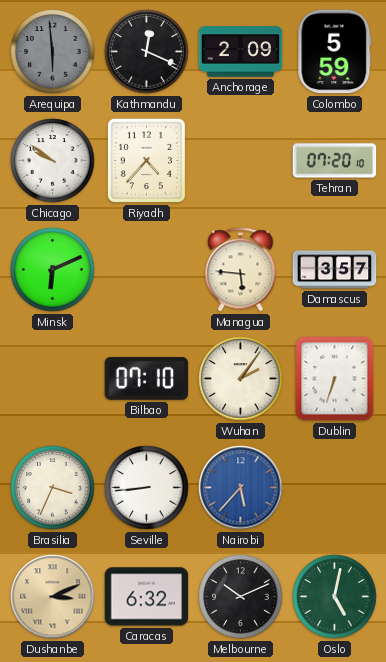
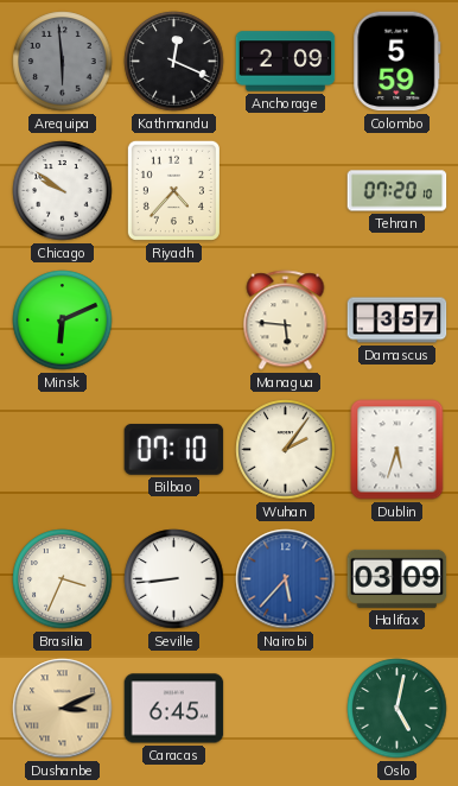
Dublin: 6:33 -> 5:33 (397, 450)
Halifax: none -> 03:09 (397, 578)
Caracas: 6:32 -> 6:45 (174, 709)
Melbourne: 10:11 -> none (241, 597)
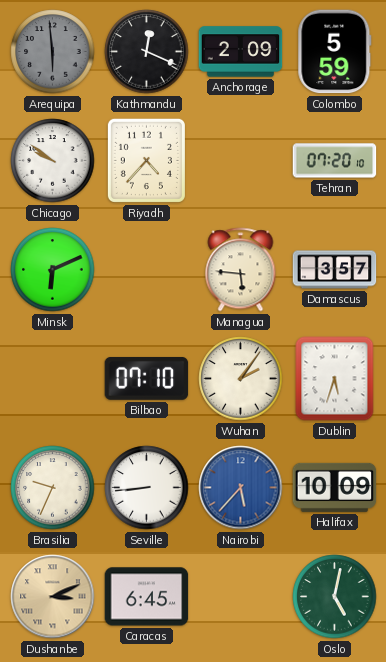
Brasilia: 3:34 -> 9:34 (53, 488)
Halifax: 03:09 -> 10:09 (335, 487)
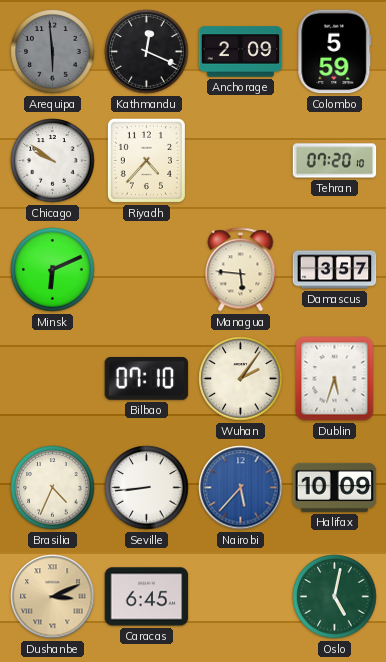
Brasilia: 9:34 -> 4:34 (53, 488)
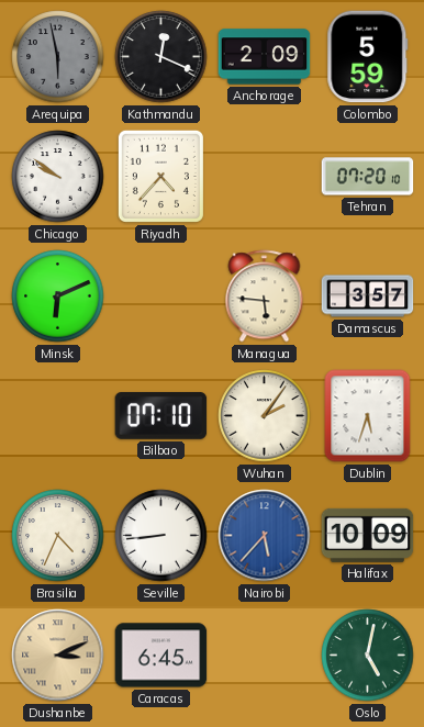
Arequipa: 5:59 -> 5:58 (58, 57)
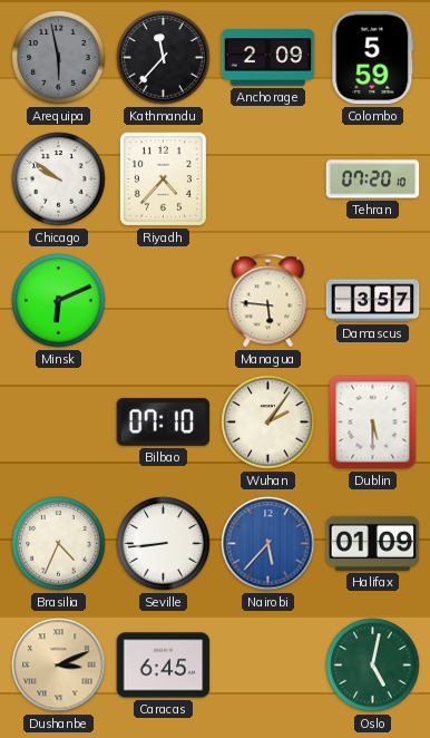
Kathmandu: 12:19 -> 11:37 (164, 58)
Dublin: 5:33 -> 5:30 (373, 423)
Halifax: 10:09 -> 01:09 (373, 543)
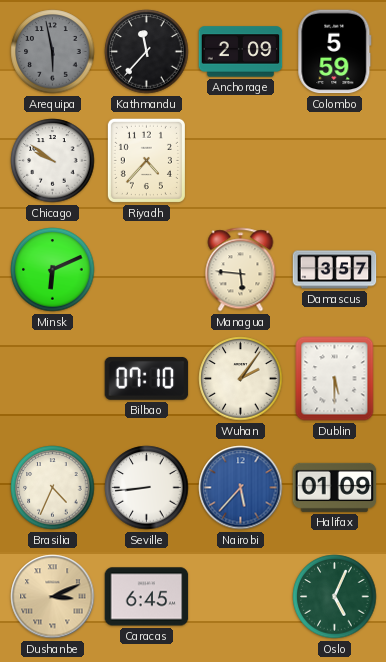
Tehran: 07:20 -> none (373, 179)
Oslo: 5:02 -> 5:04 (335, 597)
